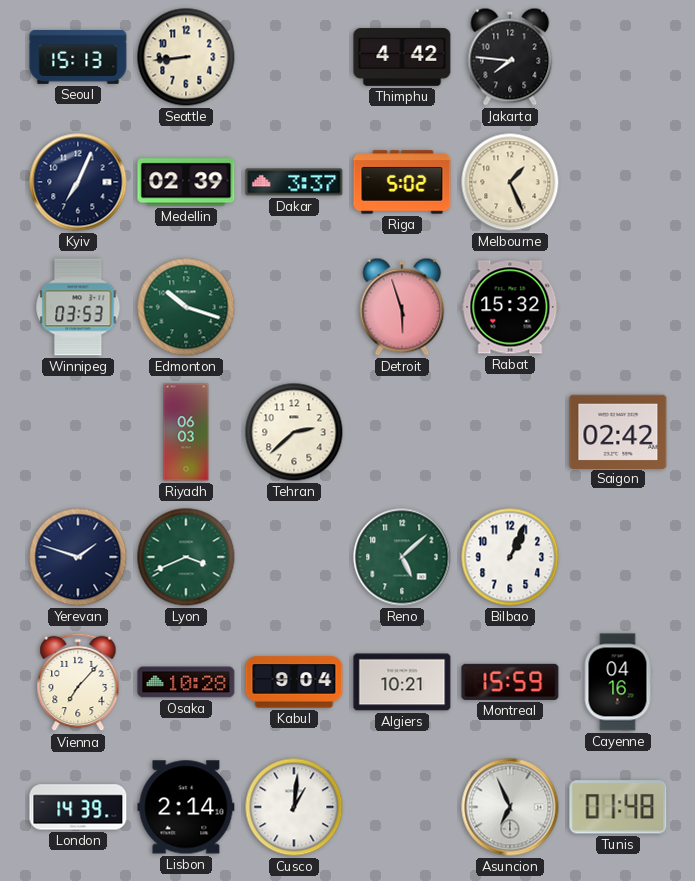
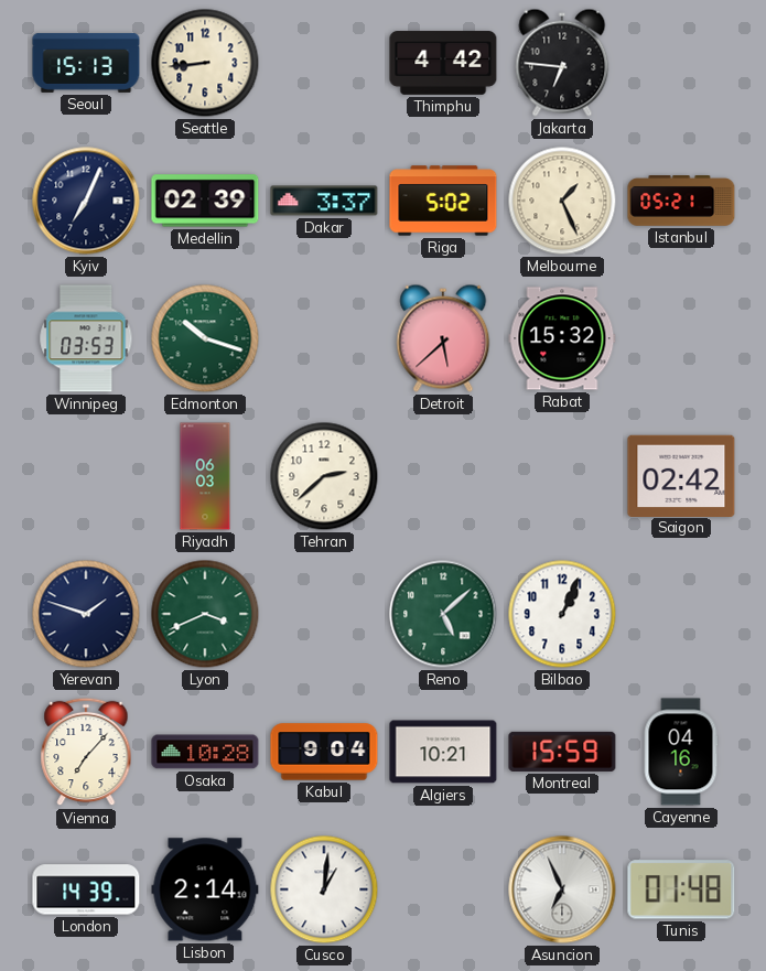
Jakarta: 7:46 -> 6:46 (562, 63)
Istanbul: none -> 05:21 (681, 202)
Detroit: 5:57 -> 5:38 (443, 338)
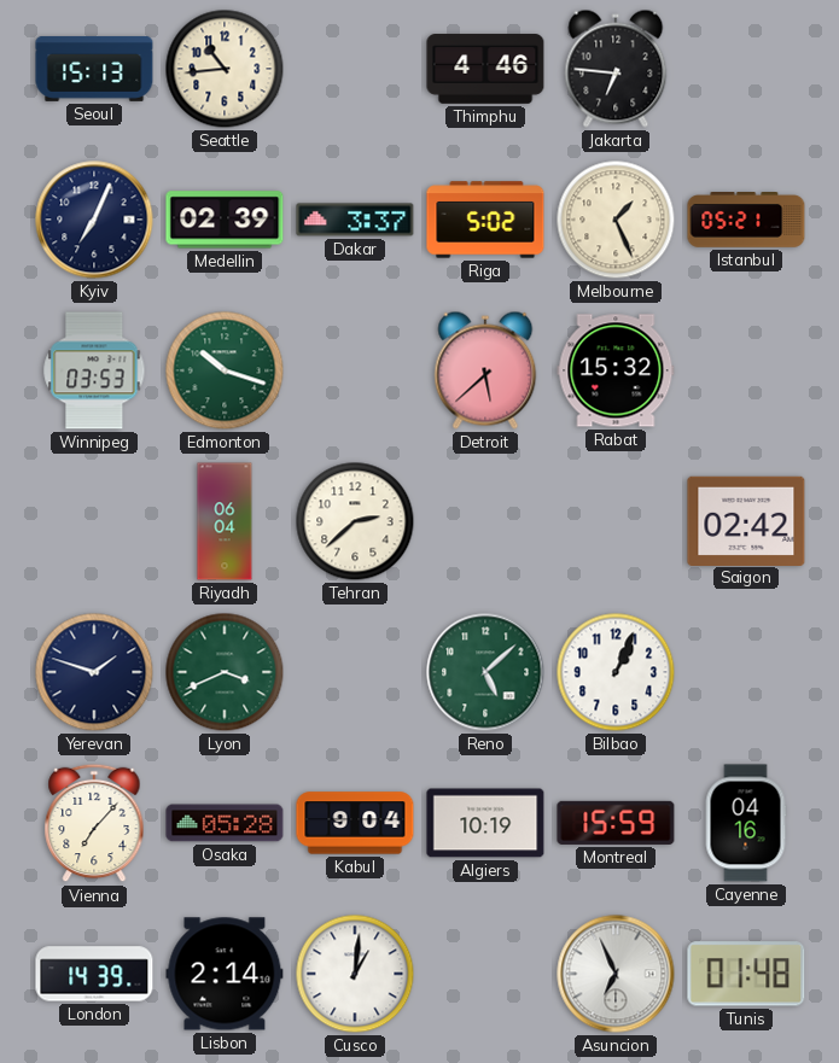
Seattle: 8:44 -> 10:44 (225, 69)
Thimphu: 4:42 -> 4:46 (485, 69)
Riyadh: 06:03 -> 06:04 (225, 521)
Osaka: 10:28 -> 05:28 (225, 823)
Algiers: 10:21 -> 10:19 (485, 823)
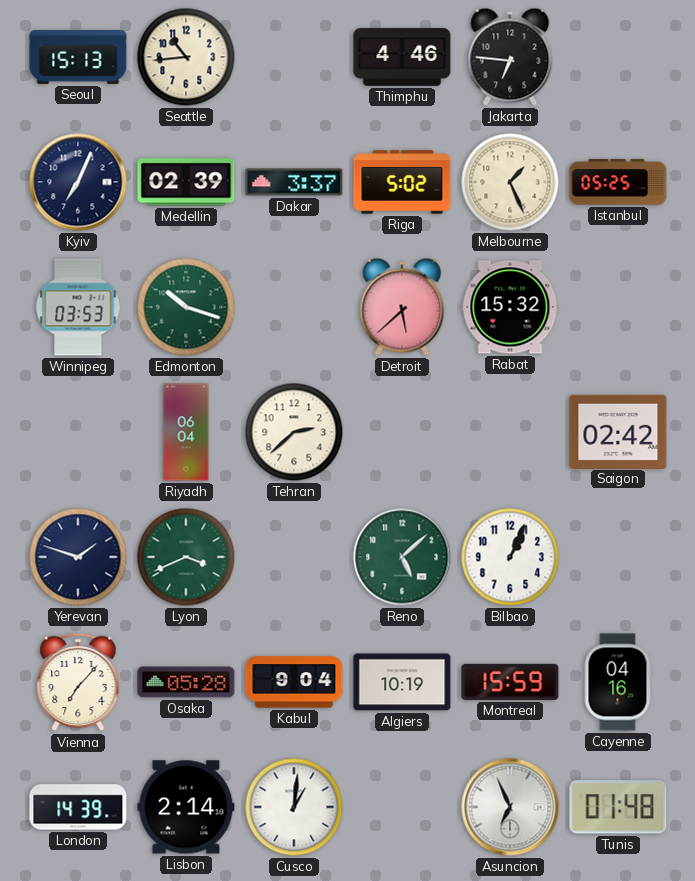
Istanbul: 05:21 -> 05:25 (618, 183)
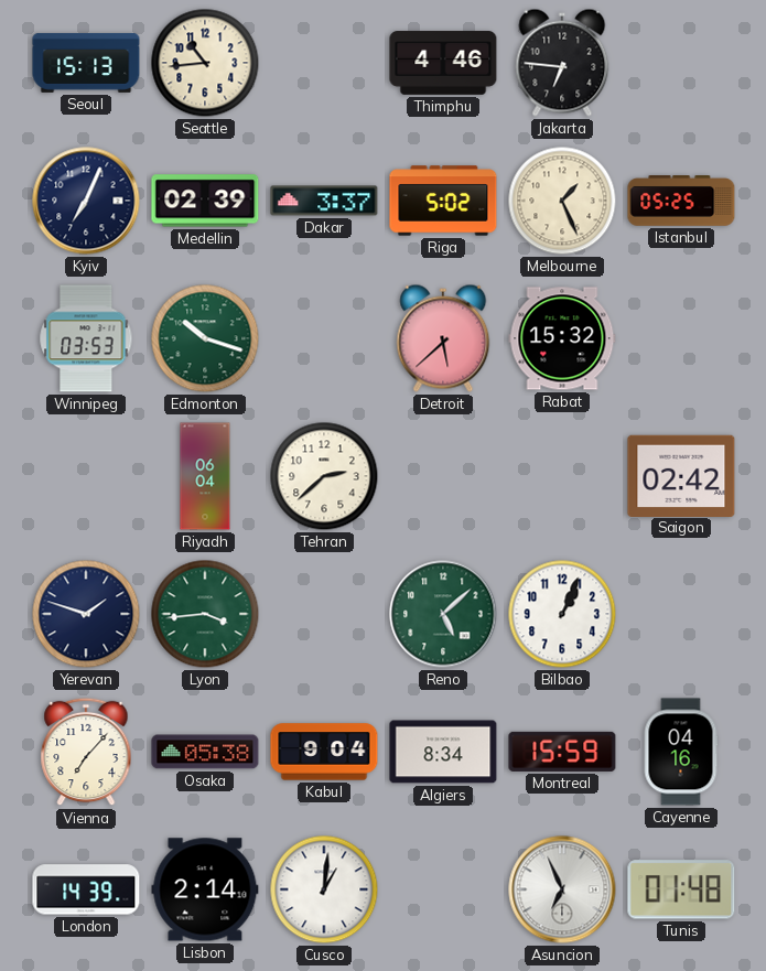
Lyon: 3:41 -> 3:44 (205, 614)
Osaka: 05:28 -> 05:38 (205, 752)
Algiers: 10:19 -> 8:34 (443, 752)
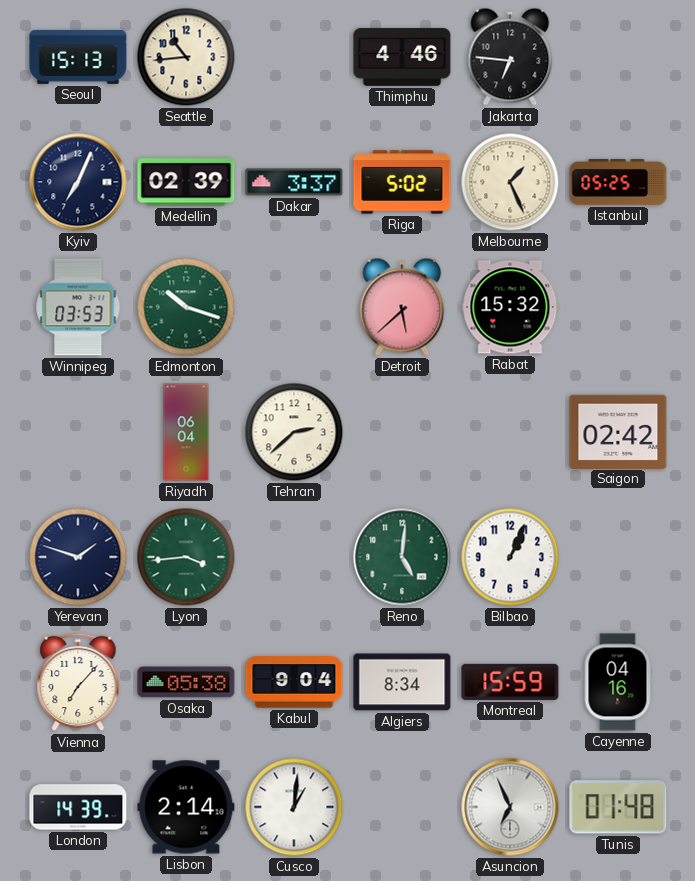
Reno: 5:08 -> 5:01 (402, 557)
